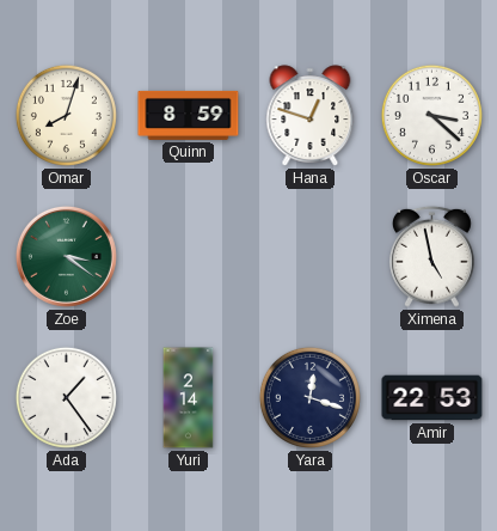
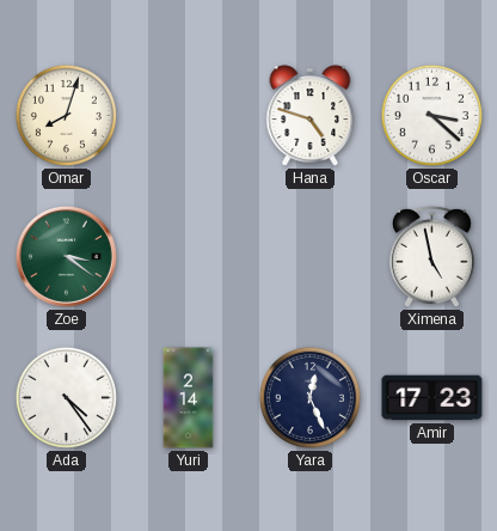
Quinn: 8:59 -> none (189, 115)
Hana: 12:48 -> 4:48 (311, 116)
Ada: 1:24 -> 4:24 (66, 397)
Yara: 12:18 -> 12:26 (309, 397)
Amir: 22:53 -> 17:23 (432, 398)
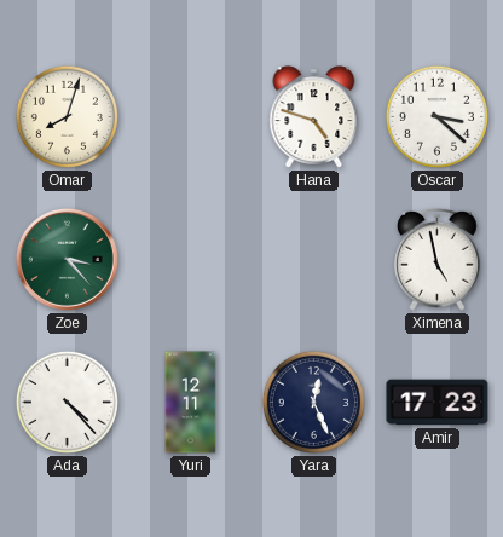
Zoe: 3:21 -> 3:23 (67, 259)
Ada: 4:24 -> 4:23 (67, 402)
Yuri: 2:14 -> 12:11 (191, 403)
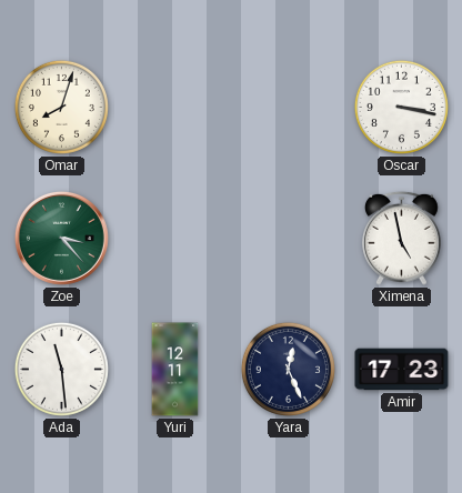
Hana: 4:48 -> none (314, 117)
Oscar: 3:22 -> 3:17 (401, 107)
Ada: 4:23 -> 11:29 (61, 369)
